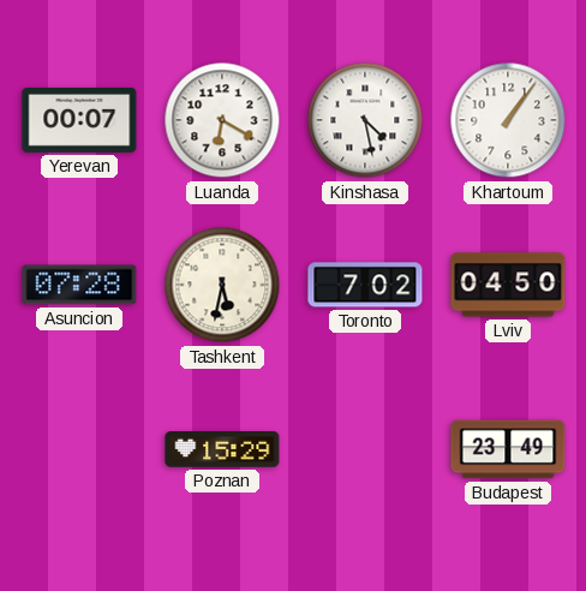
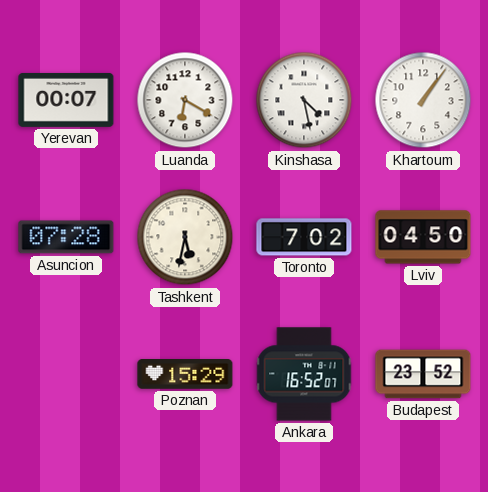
Ankara: none -> 16:52 (304, 374)
Budapest: 23:49 -> 23:52 (423, 374)
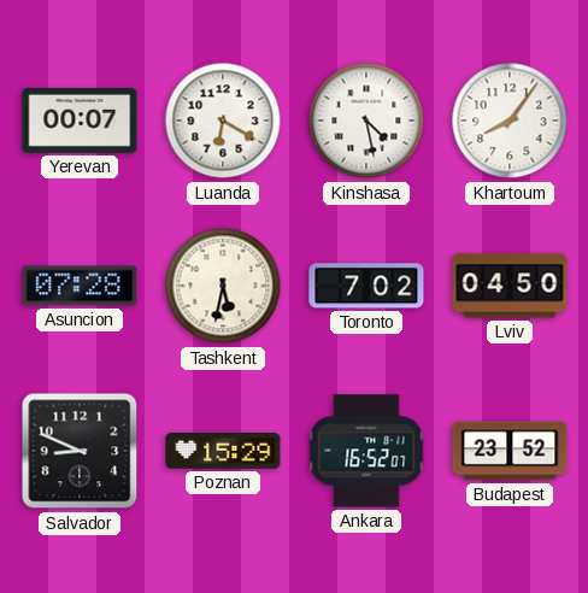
Khartoum: 1:06 -> 8:06 (510, 121)
Salvador: none -> 8:49 (80, 451)
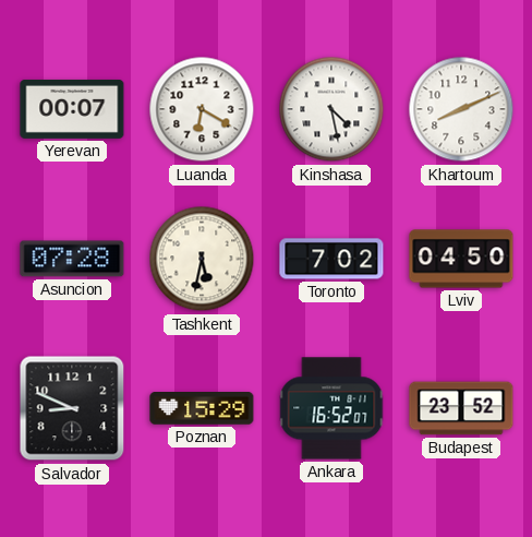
Khartoum: 8:06 -> 8:11 (461, 109)
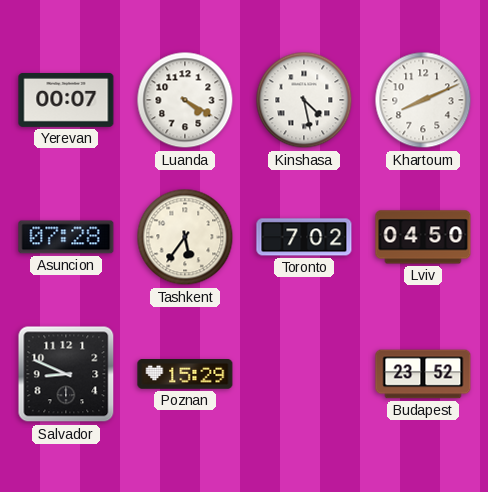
Luanda: 6:20 -> 4:20 (185, 100)
Tashkent: 5:32 -> 5:36 (185, 237)
Ankara: 16:52 -> none (331, 408)
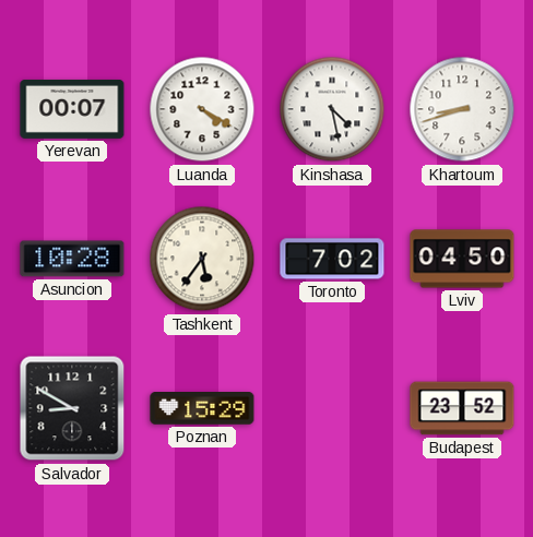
Khartoum: 8:11 -> 8:42 (462, 109)
Asuncion: 07:28 -> 10:28 (72, 259)
Salvador: 8:49 -> 8:50 (72, 408)
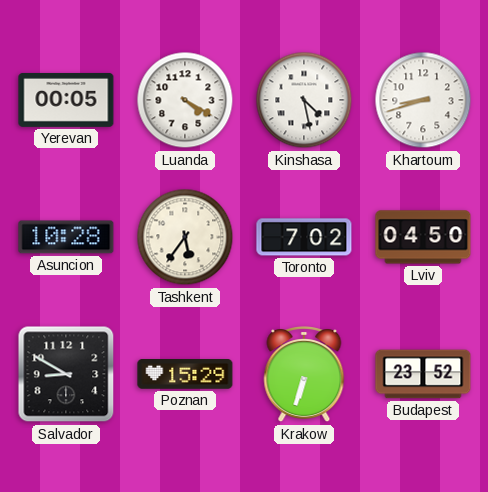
Yerevan: 00:07 -> 00:05 (66, 100)
Krakow: none -> 6:33 (304, 375)
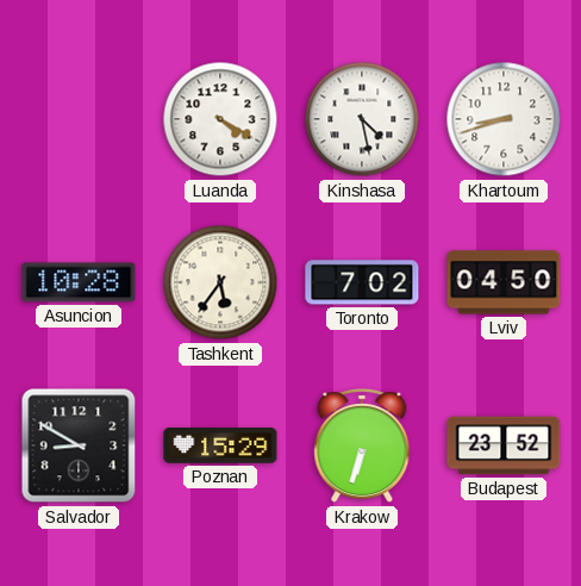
Yerevan: 00:05 -> none (66, 100)
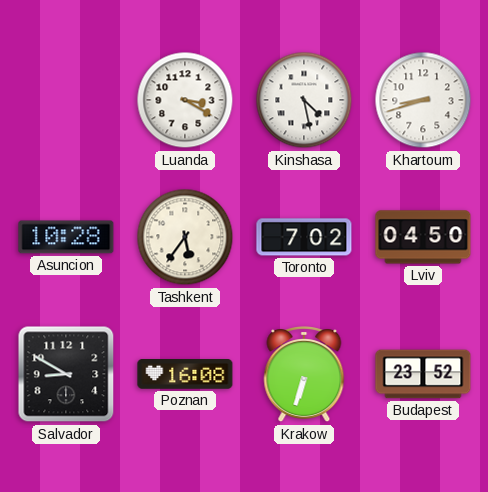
Luanda: 4:20 -> 3:20 (185, 100)
Poznan: 15:29 -> 16:08 (185, 374)
